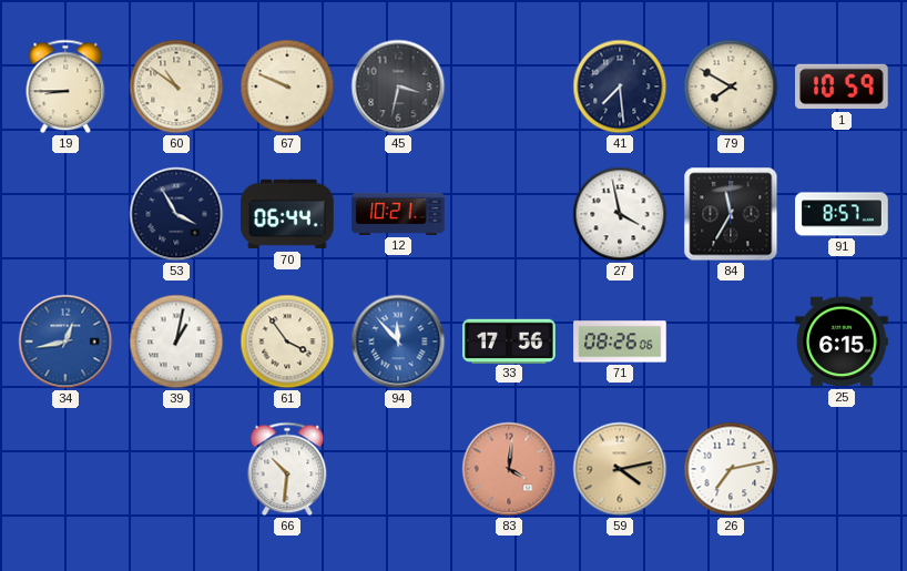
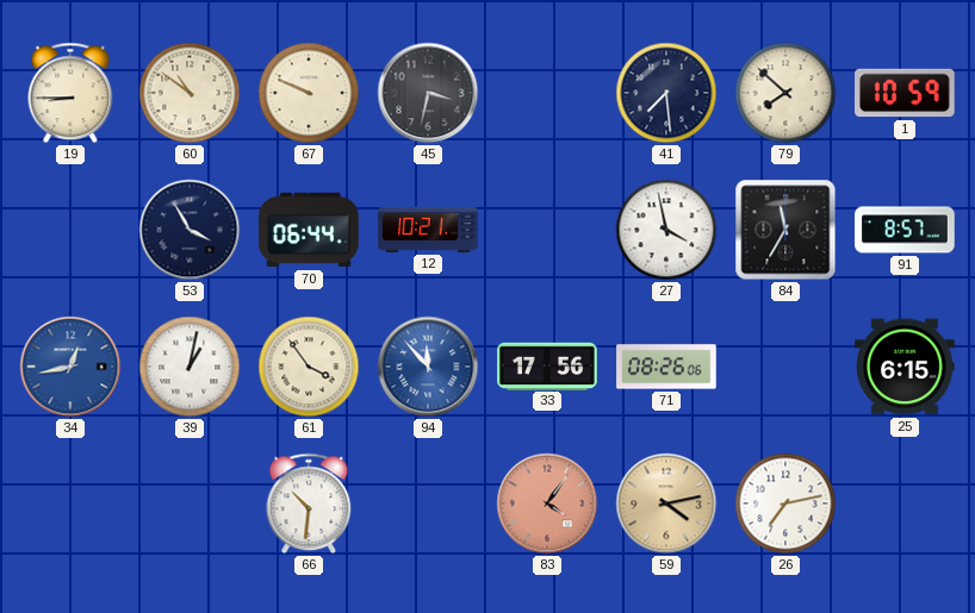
79: 7:50 -> 7:52 (785, 93)
83: 4:01 -> 4:06 (547, 503)
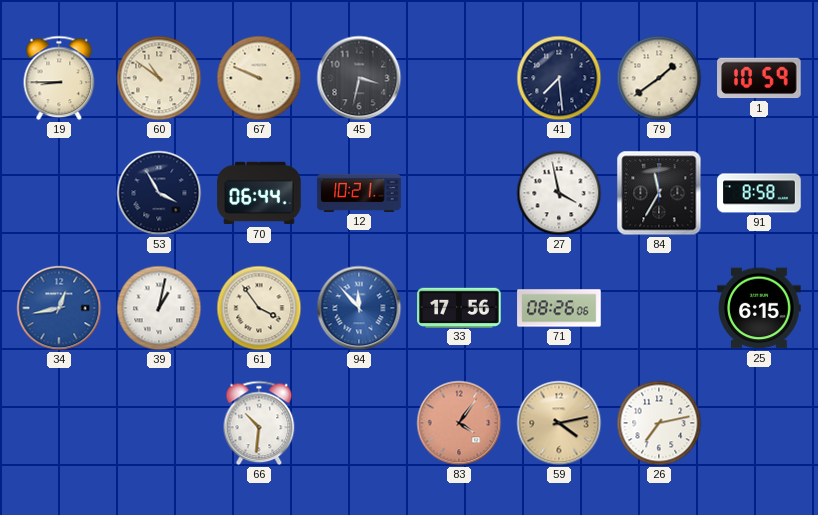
79: 7:52 -> 1:39 (659, 78)
91: 8:57 -> 8:58 (759, 193)
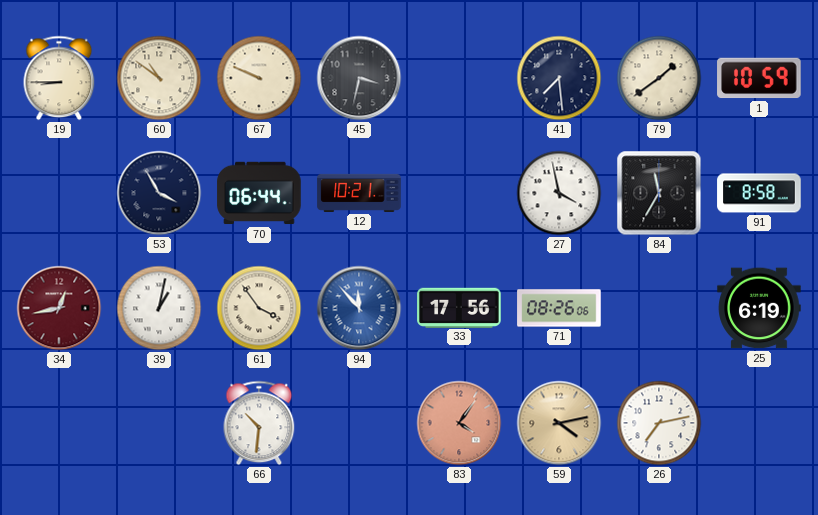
34 dial: blue -> burgundy (59, 308)
25: 6:15 -> 6:19 (759, 308)
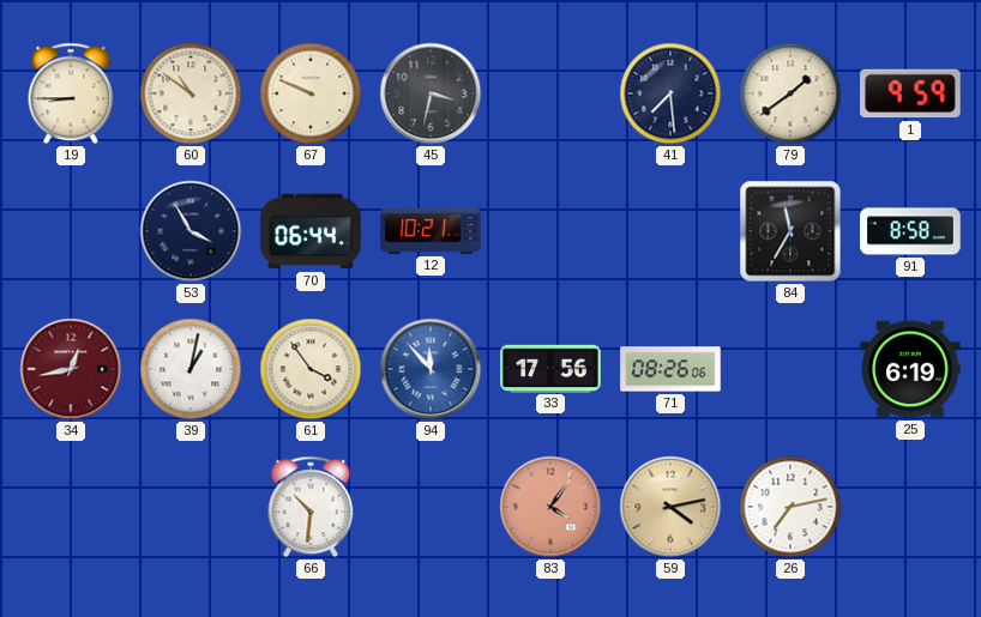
1: 10:59 -> 9:59 (910, 93)
27: 3:58 -> none (559, 193)
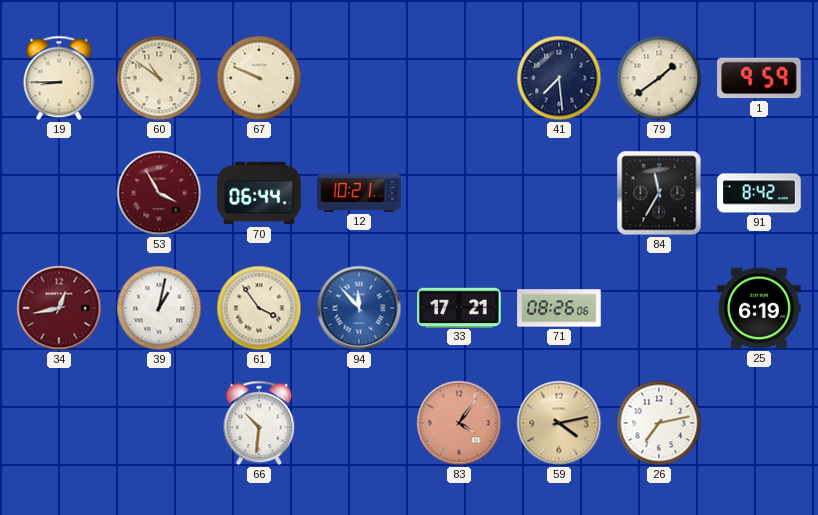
45: 3:32 -> none (431, 93)
53 dial: navy -> burgundy (159, 193)
91: 8:58 -> 8:42 (759, 193)
33: 17:56 -> 17:21 (459, 307)
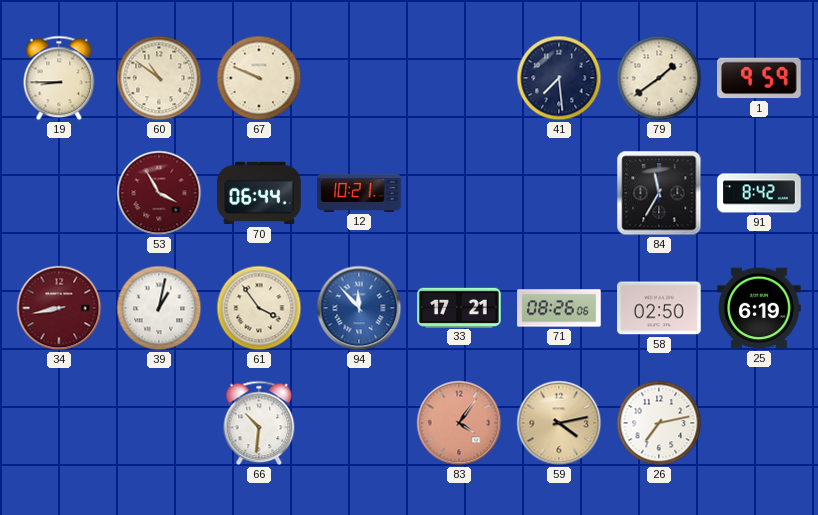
34: 12:43 -> 8:43 (59, 308)
58: none -> 02:50 (659, 308)
